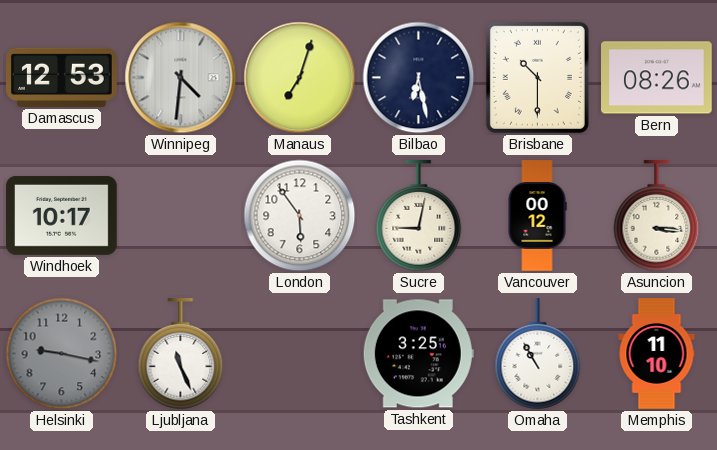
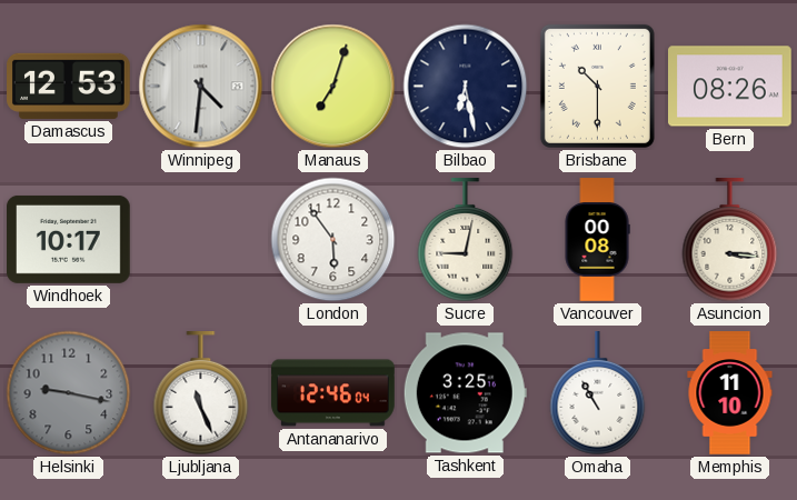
Vancouver: 00:12 -> 00:08 (597, 240)
Antananarivo: none -> 12:46 (333, 393)
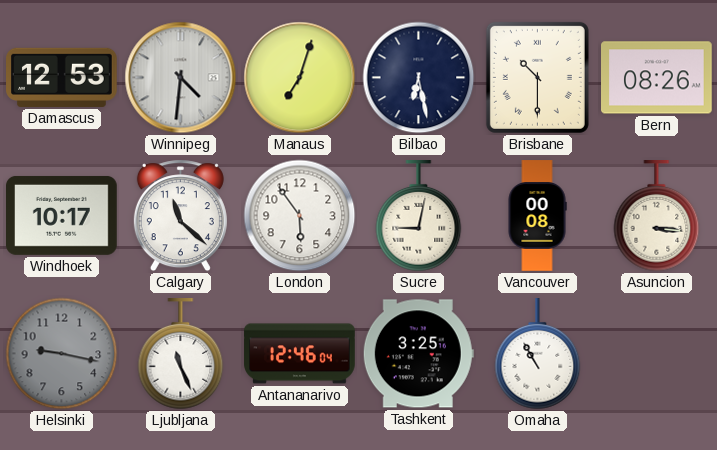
Calgary: none -> 11:22 (180, 216)
Memphis: 11:10 -> none (730, 393)
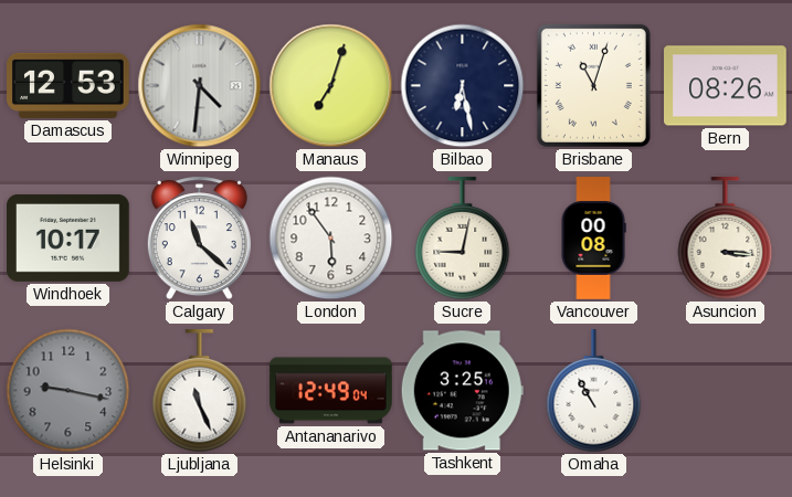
Brisbane: 10:30 -> 11:03 (593, 85)
Antananarivo: 12:46 -> 12:49 (331, 391)
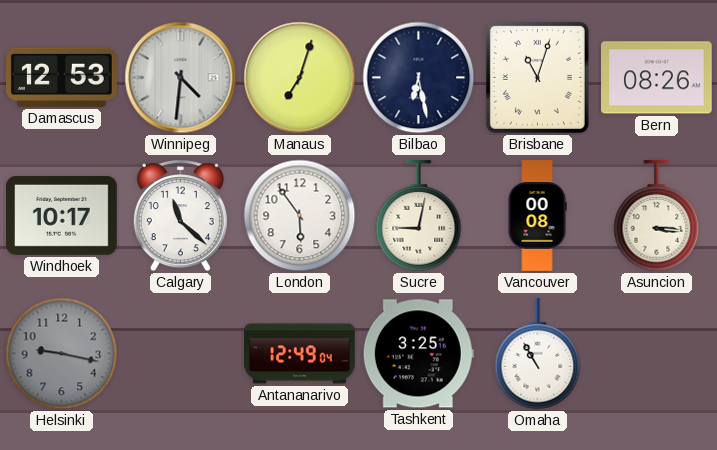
Ljubljana: 11:26 -> none (200, 391)
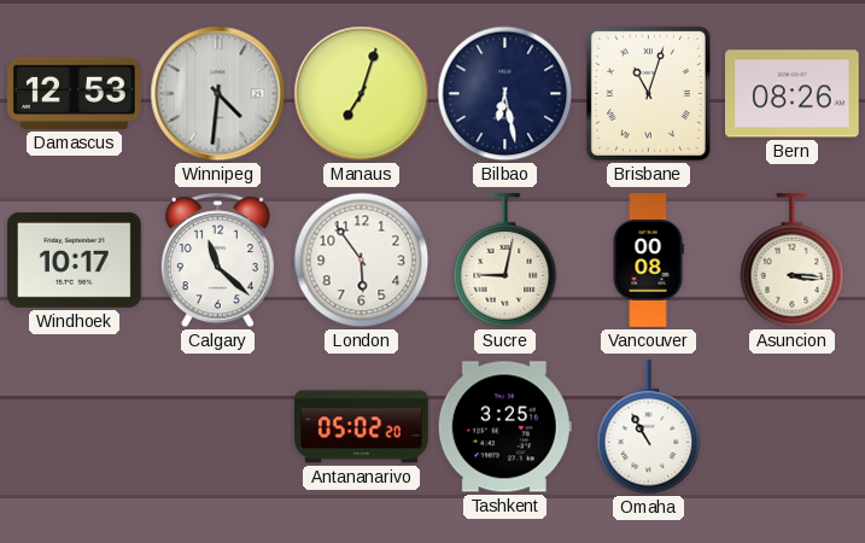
Helsinki: 9:17 -> none (62, 354)
Antananarivo: 12:49 -> 05:02 (362, 427)
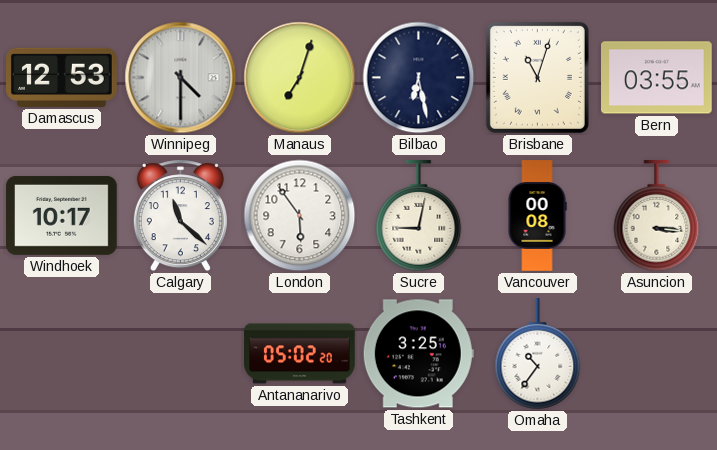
Winnipeg: 4:31 -> 4:30 (181, 78)
Bern: 08:26 -> 03:55 (657, 78)
Omaha: 10:55 -> 10:36 (538, 354)
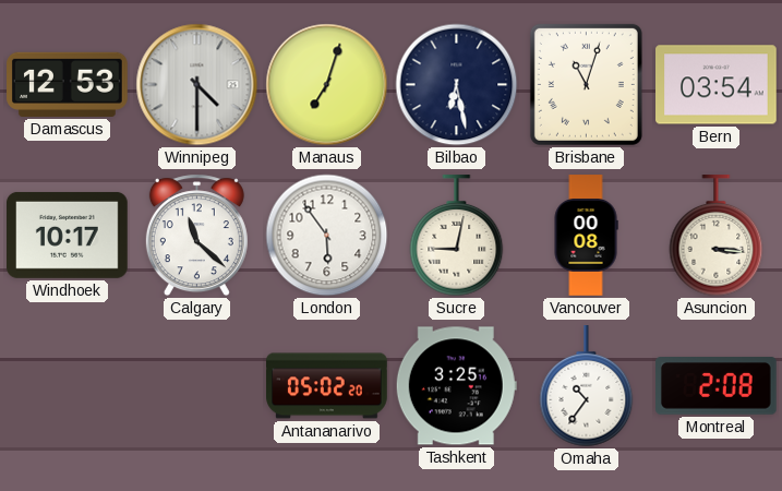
Bern: 03:55 -> 03:54 (717, 85)
Montreal: none -> 2:08 (717, 386)
